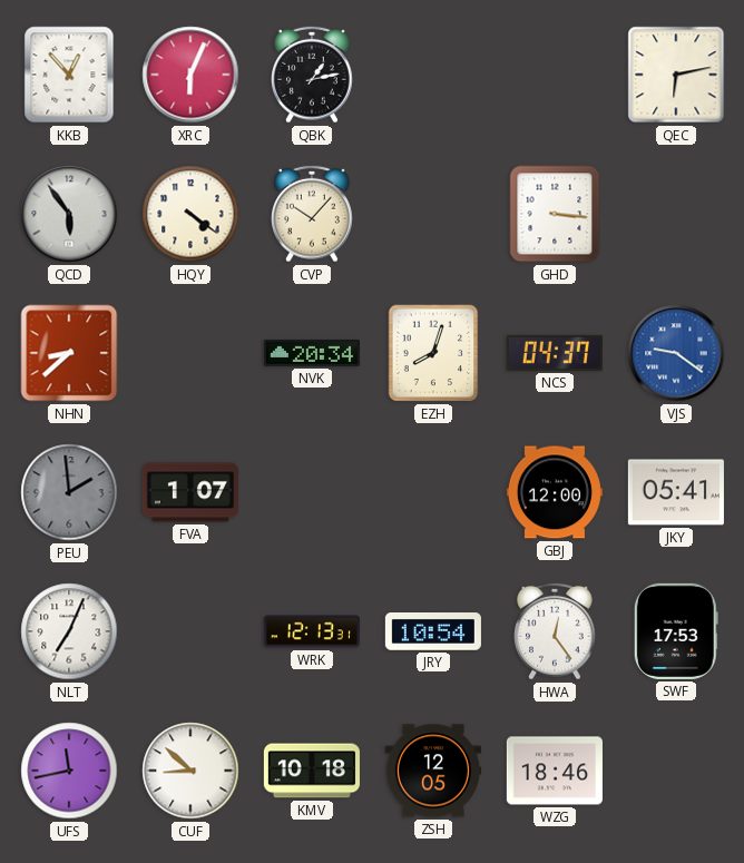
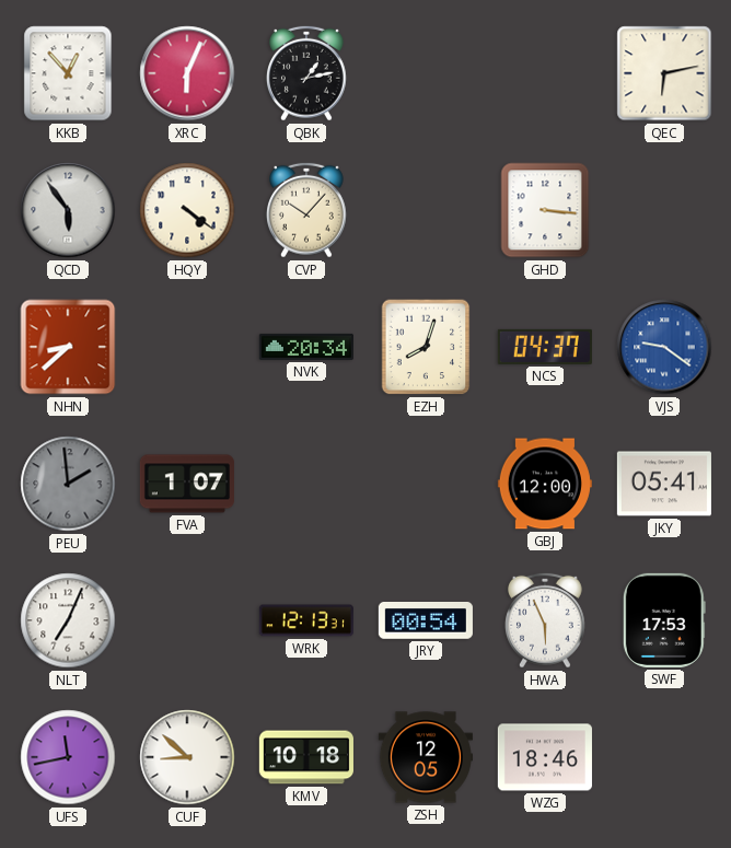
JRY: 10:54 -> 00:54 (426, 622)
HWA: 12:24 -> 5:56 (546, 620)
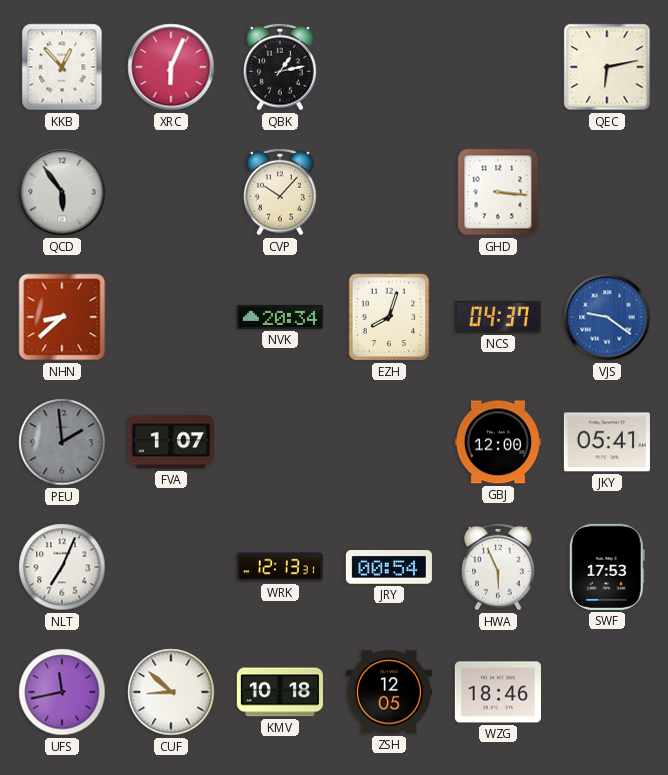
HQY: 4:21 -> none (187, 210)
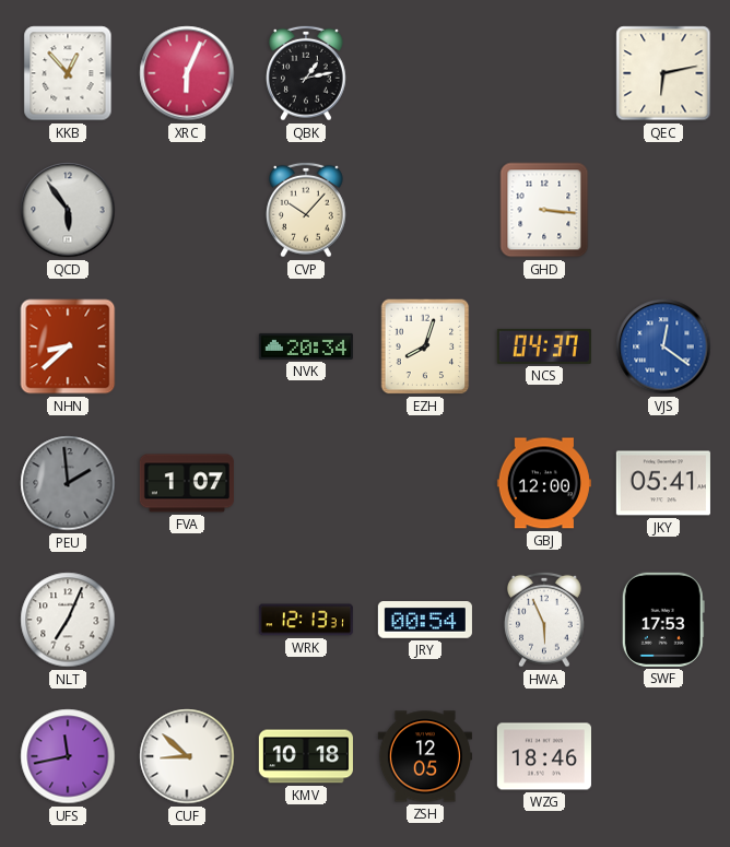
VJS: 9:21 -> 12:21 (663, 346)
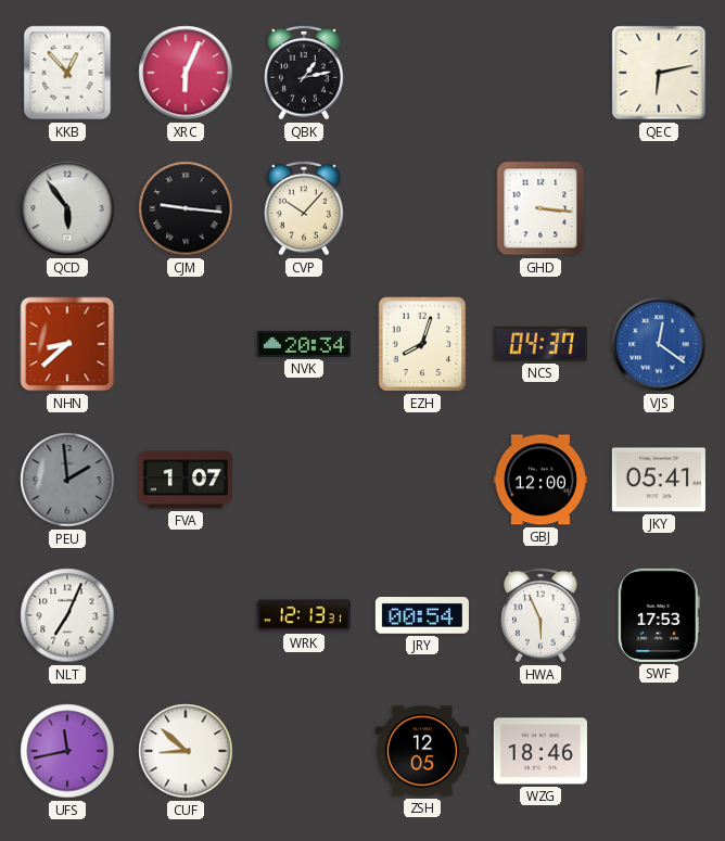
CJM: none -> 9:16 (186, 208)
KMV: 10:18 -> none (306, 756)
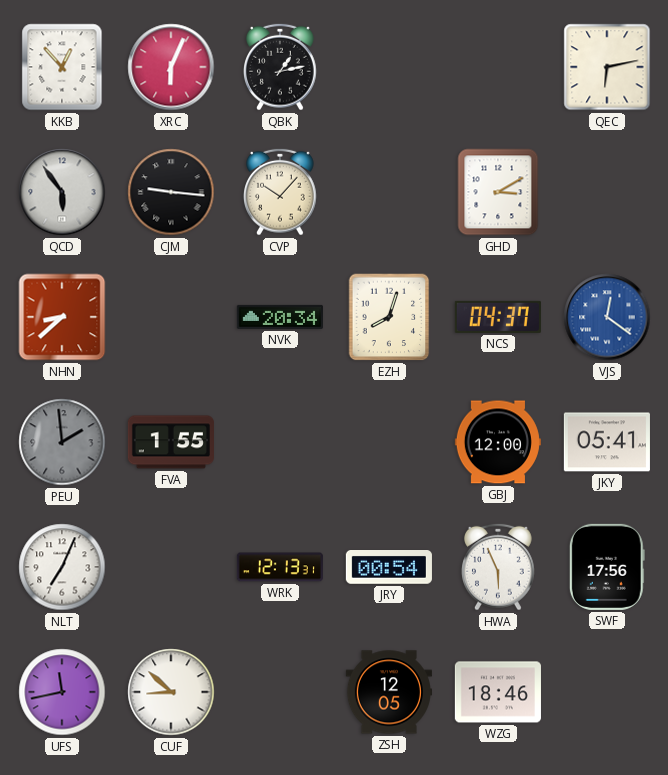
GHD: 3:16 -> 3:10 (498, 192)
FVA: 1:07 -> 1:55 (171, 442)
SWF: 17:53 -> 17:56 (607, 567)
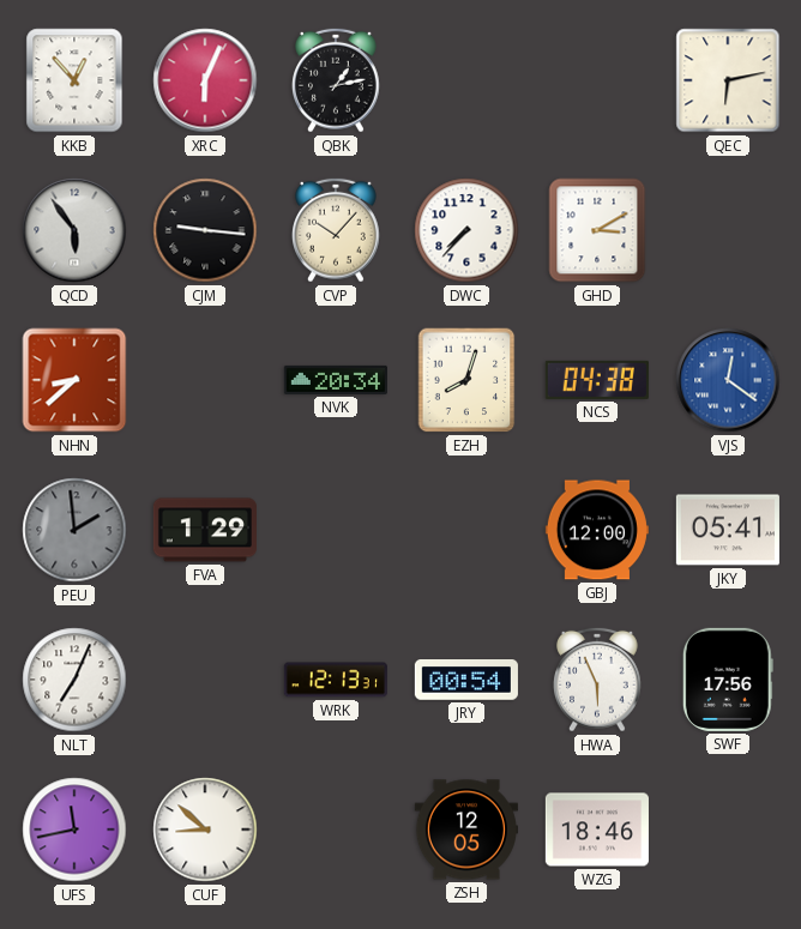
DWC: none -> 7:37 (466, 230)
NCS: 04:37 -> 04:38 (597, 380)
FVA: 1:55 -> 1:29 (205, 530)
